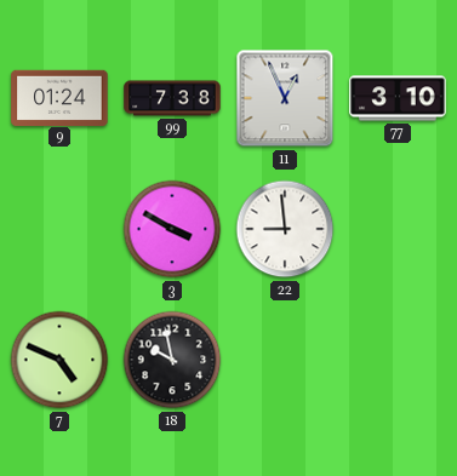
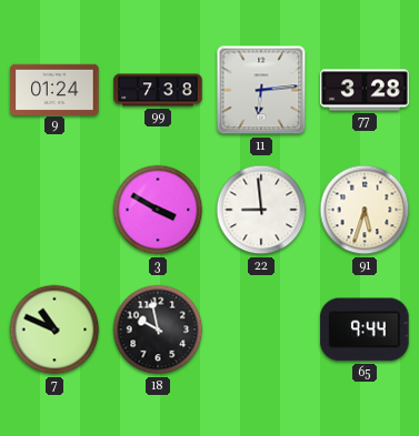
11: 12:56 -> 6:14 (261, 90)
77: 3:10 -> 3:28 (365, 90)
91: none -> 5:33 (365, 210)
7: 4:49 -> 10:49 (54, 329)
65: none -> 9:44 (365, 329)
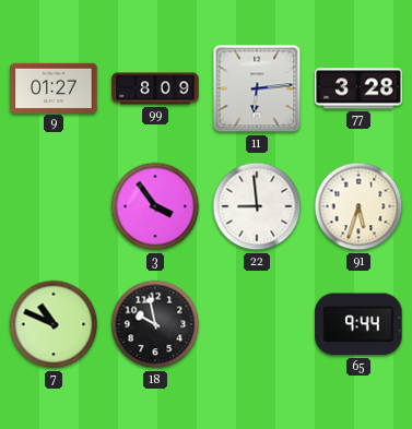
9: 01:24 -> 01:27 (54, 87)
99: 7:38 -> 8:09 (155, 88)
3: 3:50 -> 3:54 (155, 206)
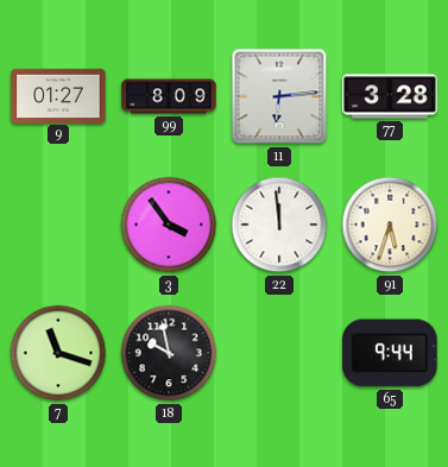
22: 8:59 -> 11:59 (279, 225)
7: 10:49 -> 11:18 (58, 353)
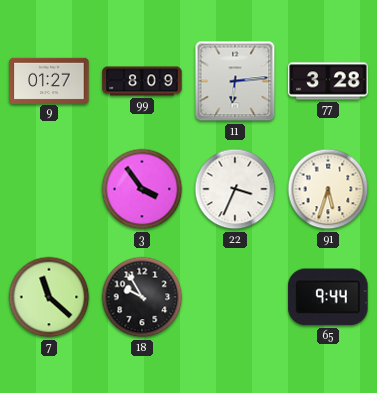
22: 11:59 -> 3:34 (235, 189)
7: 11:18 -> 11:22 (49, 297)
18: 9:58 -> 9:55 (142, 297)
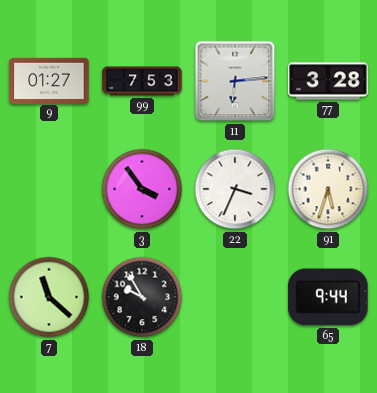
99: 8:09 -> 7:53 (142, 81)
